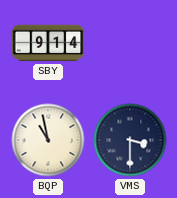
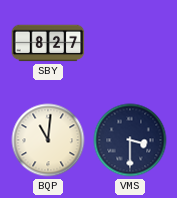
SBY: 9:14 -> 8:27 (48, 43)
BQP: 10:58 -> 11:01 (48, 140)
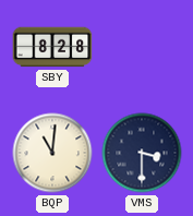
SBY: 8:27 -> 8:28 (52, 47)
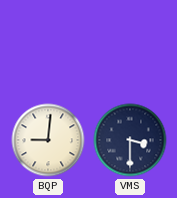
SBY: 8:28 -> none (52, 47)
BQP: 11:01 -> 9:01 (48, 140)
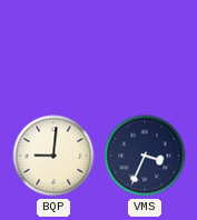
VMS: 3:30 -> 3:34 (145, 156)
